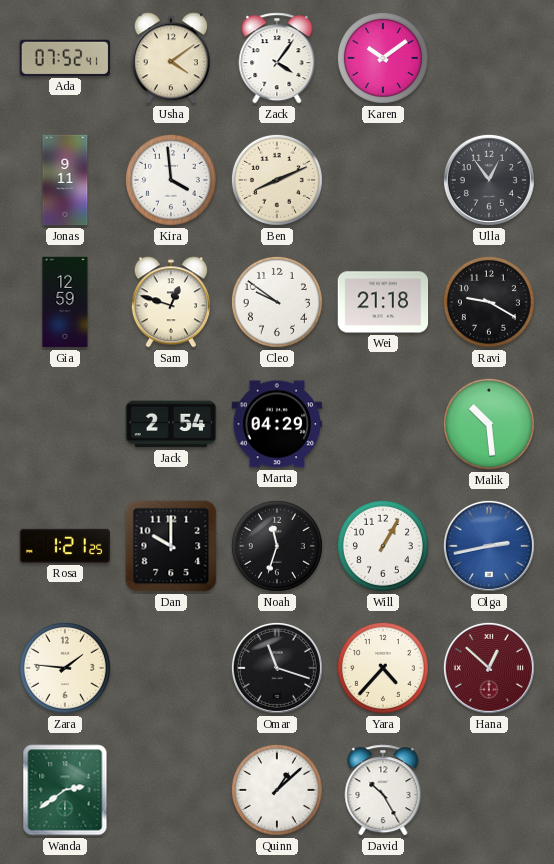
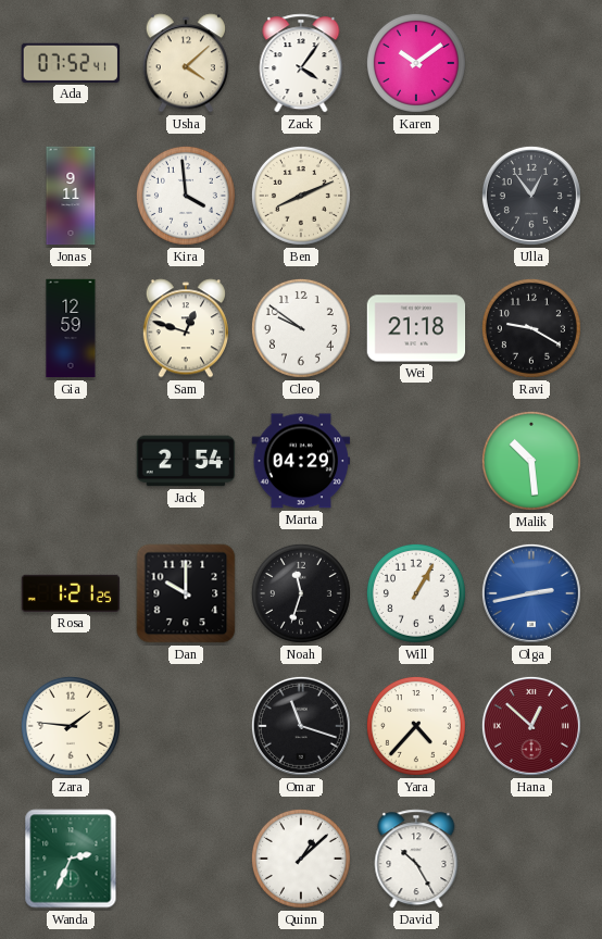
Usha: 4:09 -> 4:08 (186, 63)
Wanda: 2:39 -> 2:34 (71, 859)
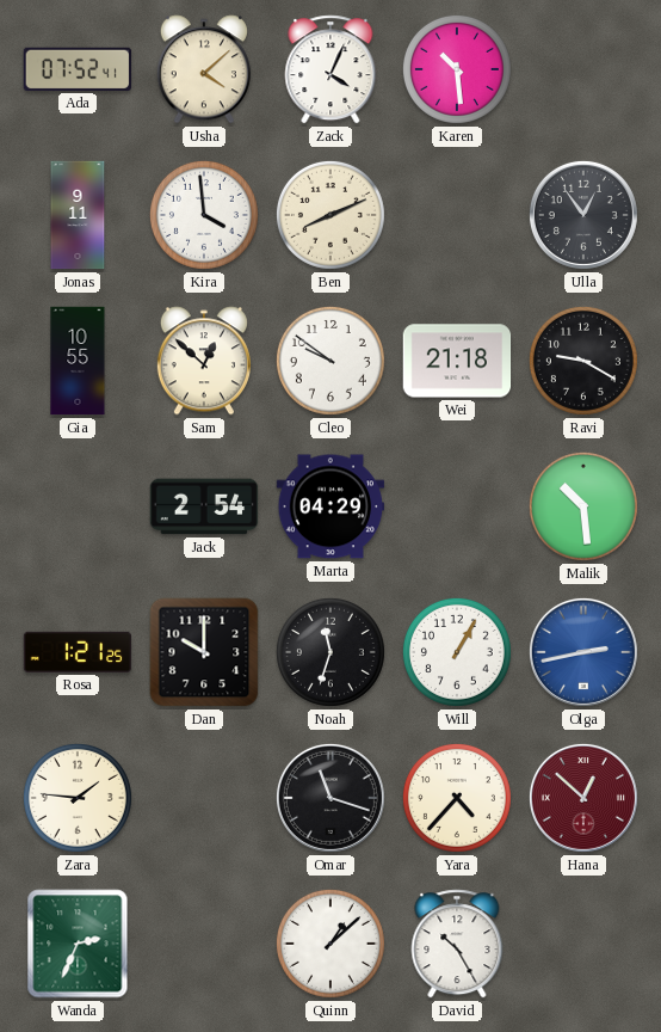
Zack: 4:06 -> 4:04 (330, 69)
Karen: 10:09 -> 10:29 (457, 69)
Gia: 12:59 -> 10:55 (78, 361)
Sam: 12:48 -> 12:52 (204, 361)
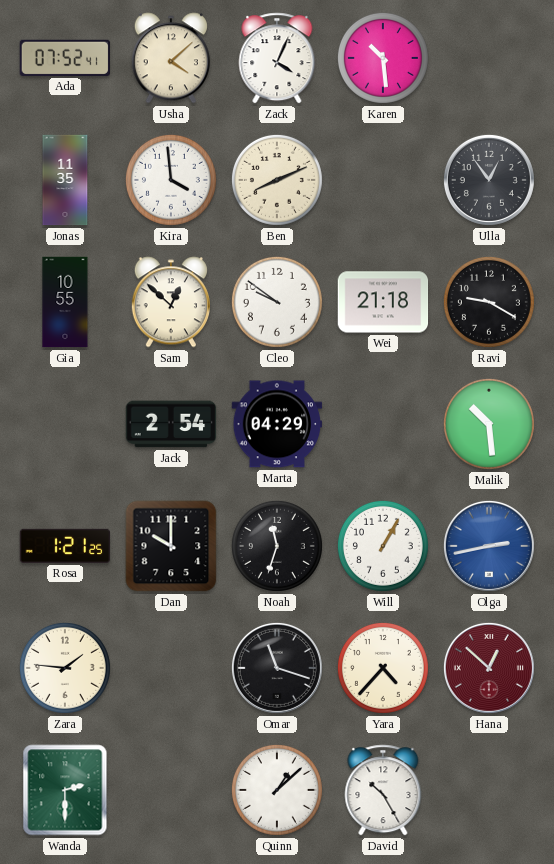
Jonas: 9:11 -> 11:35 (65, 180)
Wanda: 2:34 -> 2:30 (65, 790)
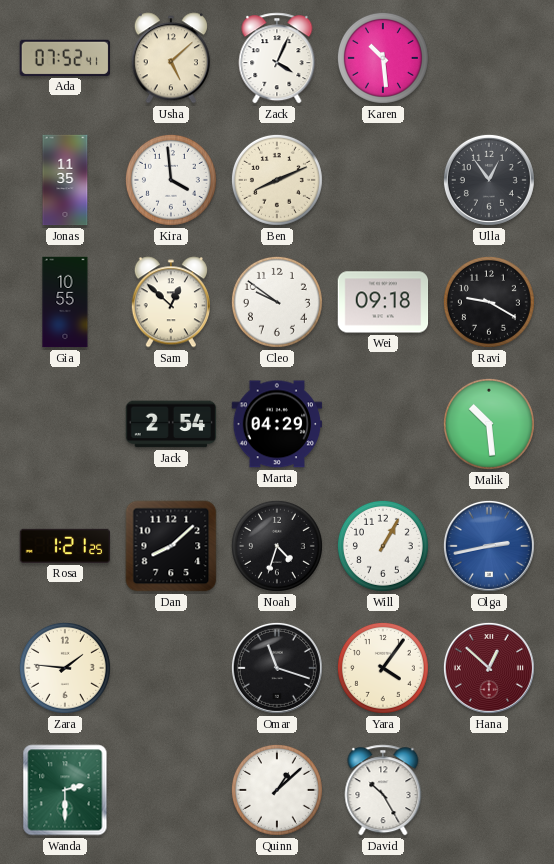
Usha: 4:08 -> 5:08 (171, 58)
Wei: 21:18 -> 09:18 (383, 302)
Dan: 10:00 -> 8:08 (171, 546)
Noah: 11:33 -> 4:33 (277, 546)
Yara: 4:37 -> 4:06 (383, 668)
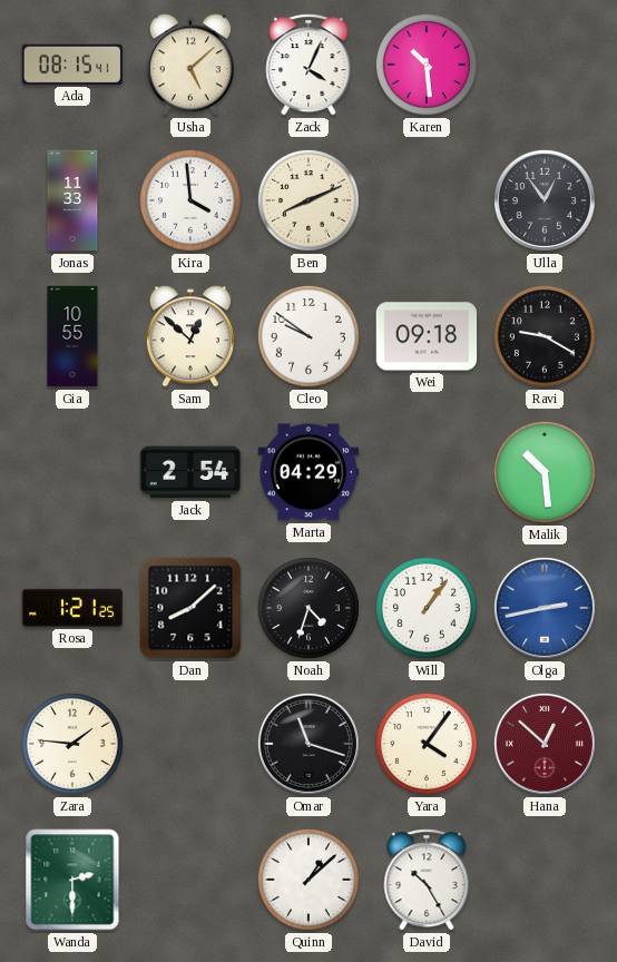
Ada: 07:52 -> 08:15 (72, 65)
Jonas: 11:35 -> 11:33 (72, 200)
Will: 1:05 -> 1:06 (427, 608)
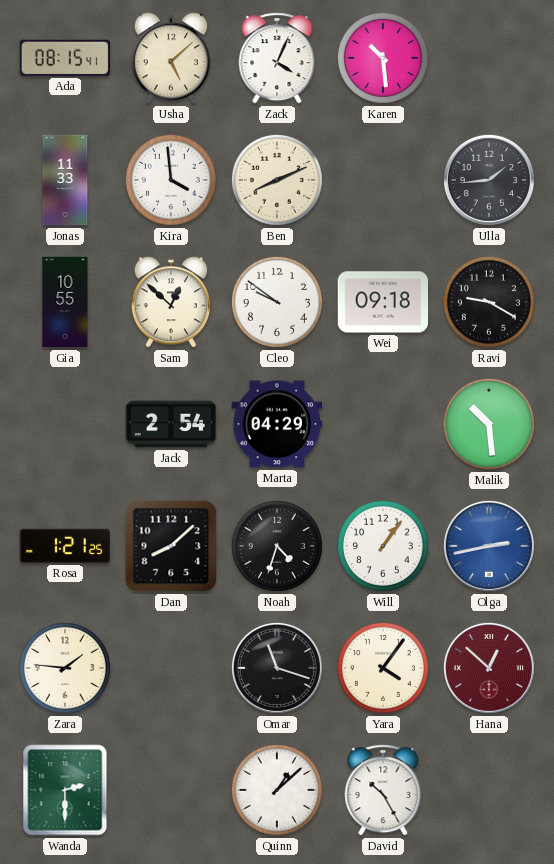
Ulla: 12:54 -> 1:44 (489, 180)
